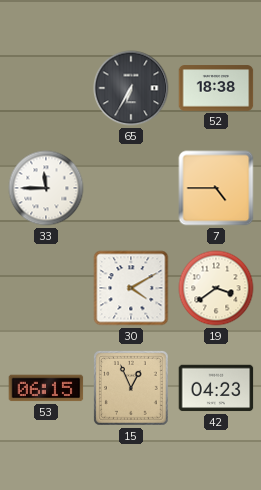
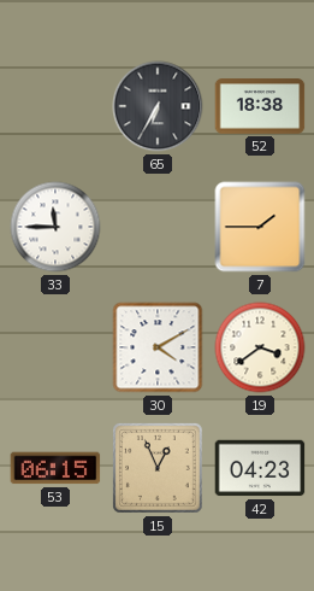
7: 4:45 -> 1:45 (260, 227)
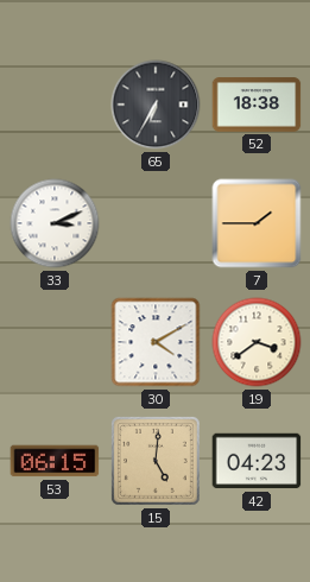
33: 11:45 -> 3:11 (55, 223)
15: 12:56 -> 5:01 (156, 461)
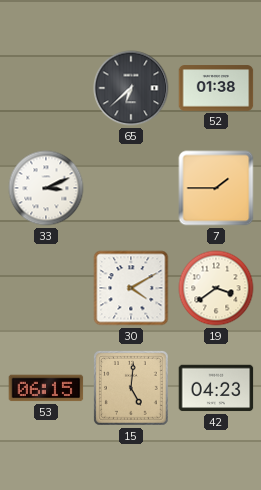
65: 6:35 -> 6:38 (131, 88)
52: 18:38 -> 01:38 (216, 88)
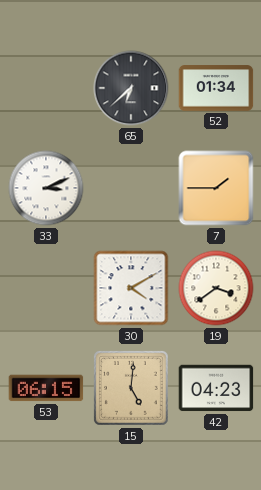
52: 01:38 -> 01:34 (216, 88)
